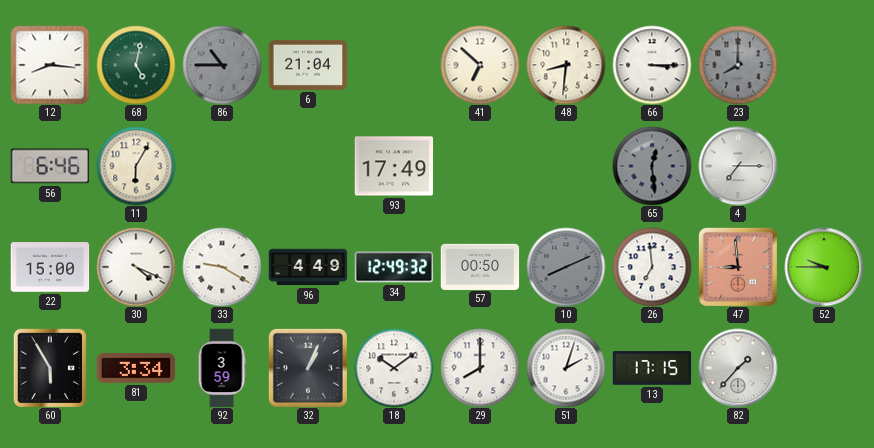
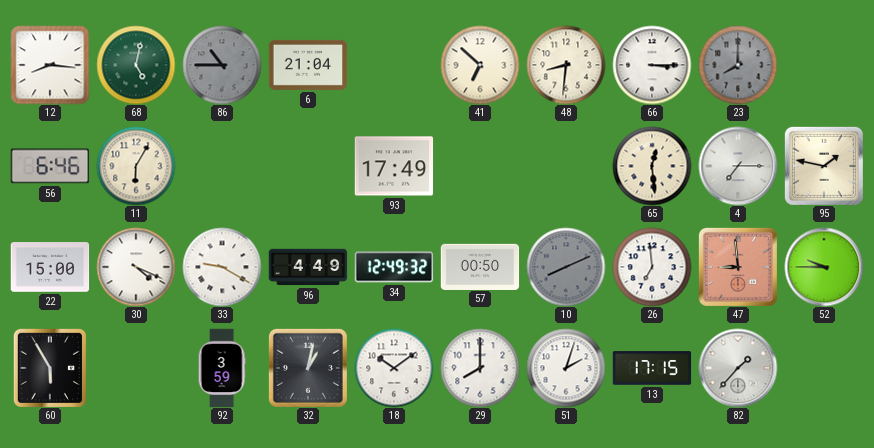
65 dial: grey -> cream (652, 166)
95: none -> 1:47 (824, 166)
81: 3:34 -> none (136, 368)
32: 1:04 -> 1:02 (308, 368)
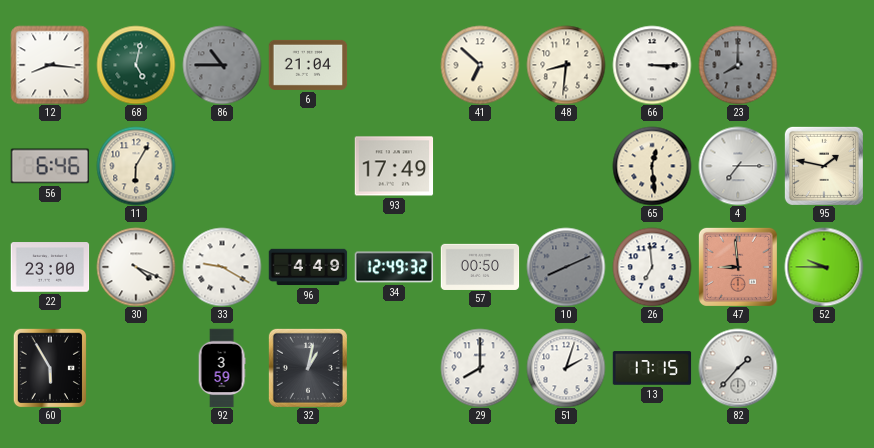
22: 15:00 -> 23:00 (50, 267)
18: 10:09 -> none (394, 368)
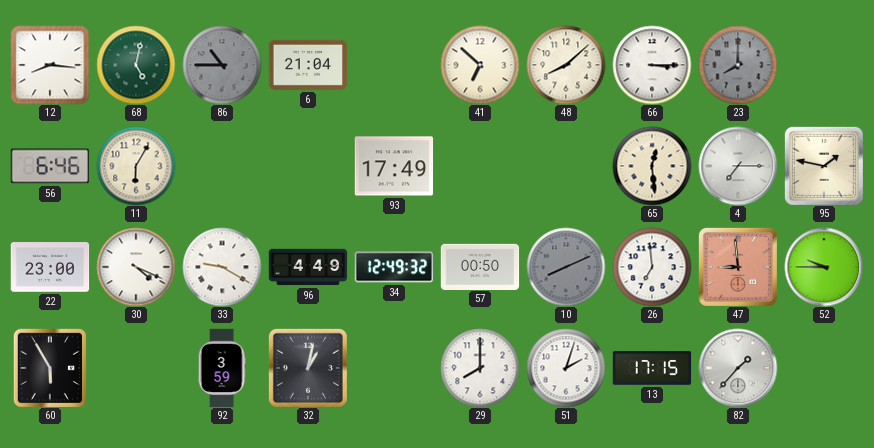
48: 8:31 -> 8:08 (566, 65)
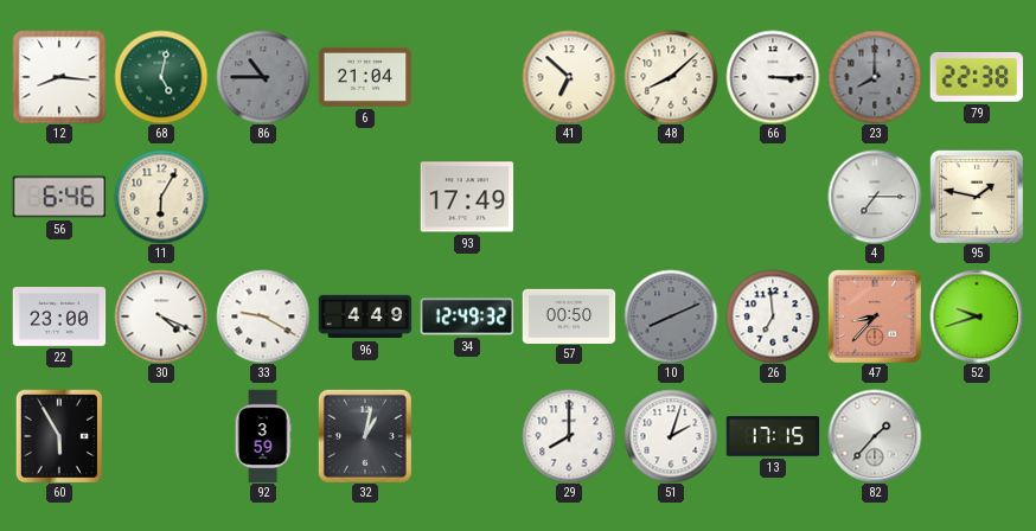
79: none -> 22:38 (976, 77)
65: 12:29 -> none (652, 166)
47: 8:59 -> 8:37 (875, 316)
52: 9:45 -> 9:42 (977, 316)
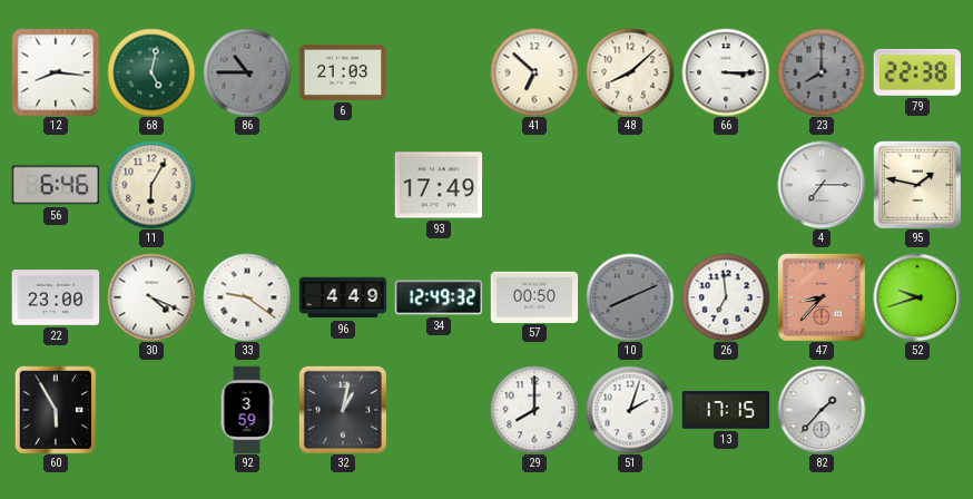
6: 21:04 -> 21:03 (343, 72)
33: 9:20 -> 9:21 (247, 297)
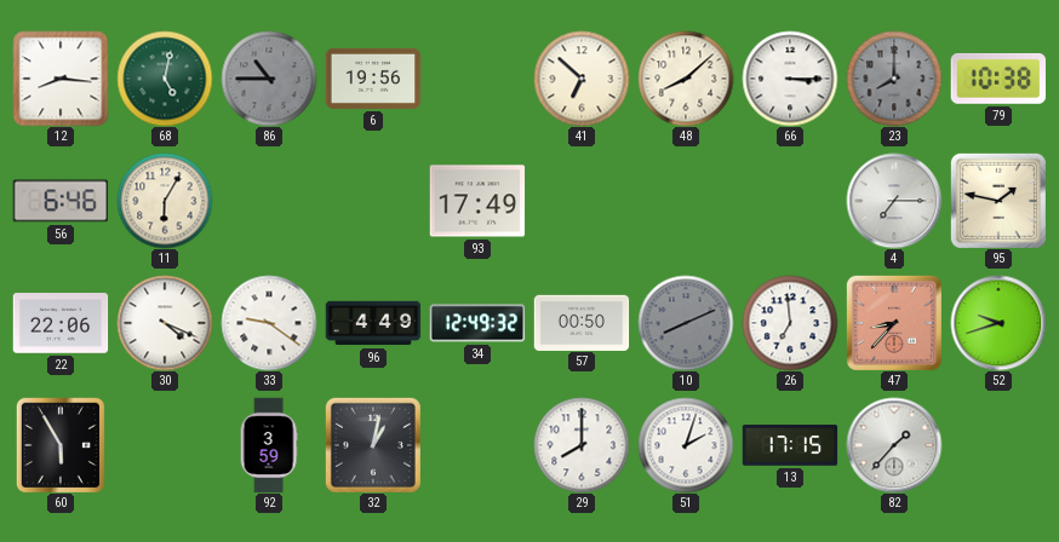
6: 21:03 -> 19:56 (373, 79)
79: 22:38 -> 10:38 (997, 79)
22: 23:00 -> 22:06 (61, 323)
